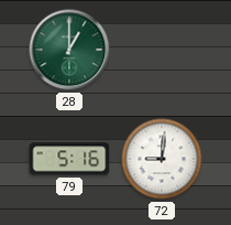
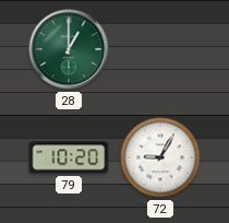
79: 5:16 -> 10:20 (69, 157)
72: 9:01 -> 9:05 (160, 157)
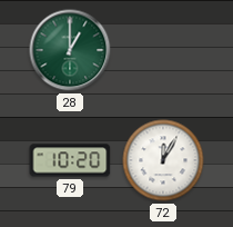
72: 9:05 -> 12:05 (163, 160)
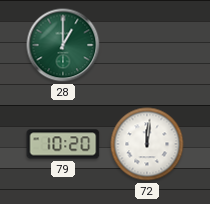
72: 12:05 -> 12:01 (147, 144)
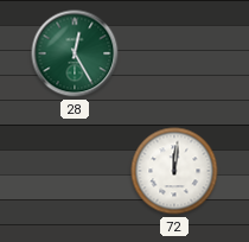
28: 1:00 -> 12:25 (75, 53)
79: 10:20 -> none (63, 144)
